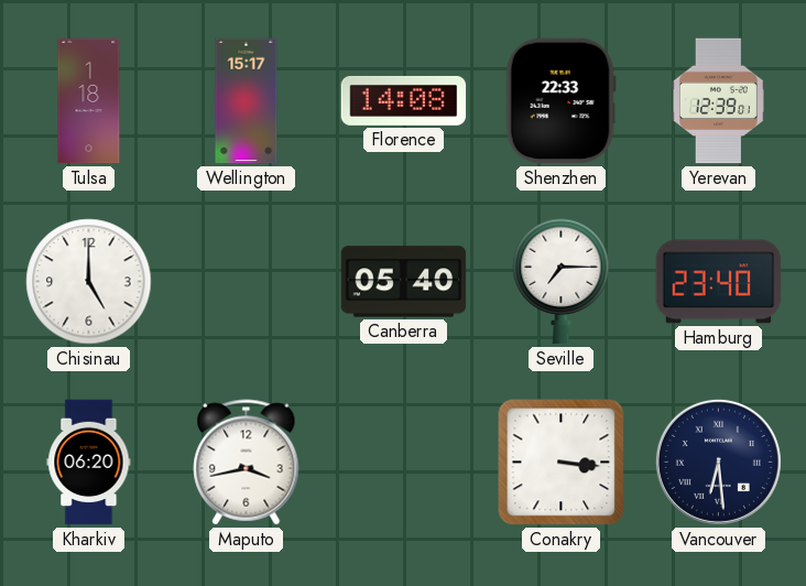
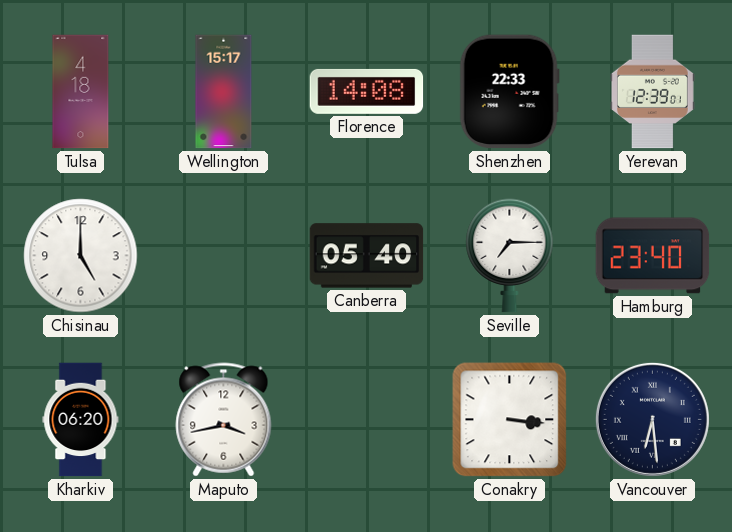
Tulsa: 1:18 -> 4:18 (81, 92)
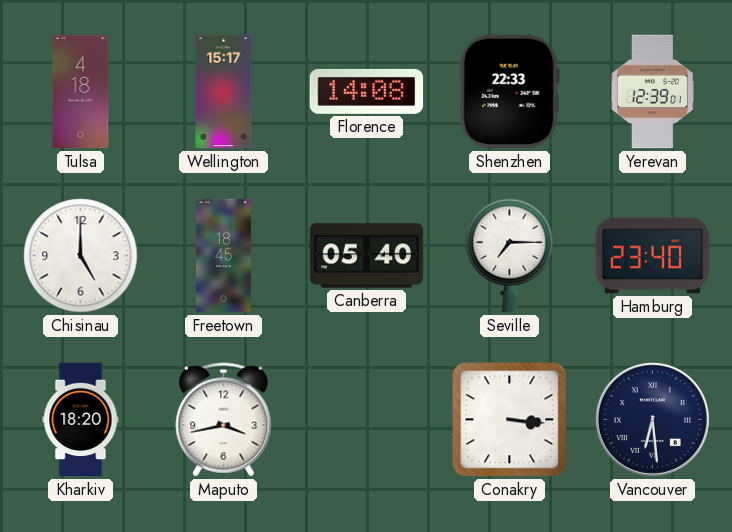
Freetown: none -> 18:45 (224, 256)
Kharkiv: 06:20 -> 18:20 (81, 420)
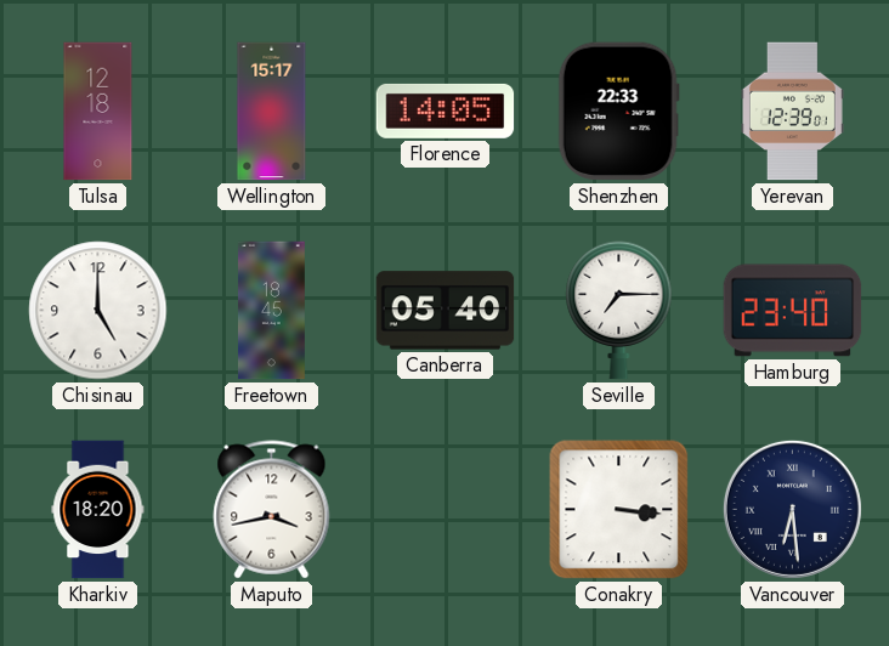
Tulsa: 4:18 -> 12:18 (98, 112)
Florence: 14:08 -> 14:05 (446, 110)
